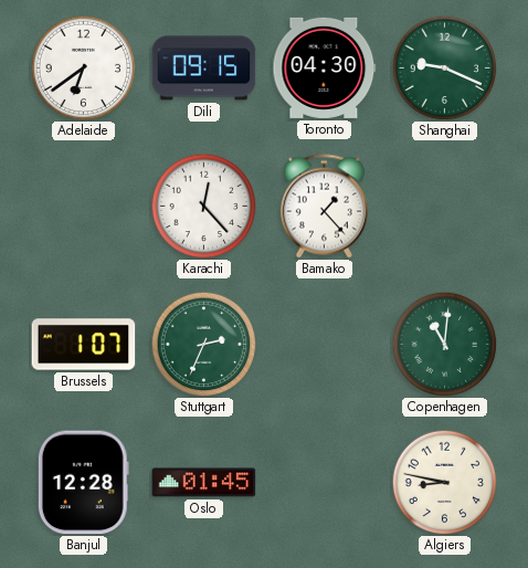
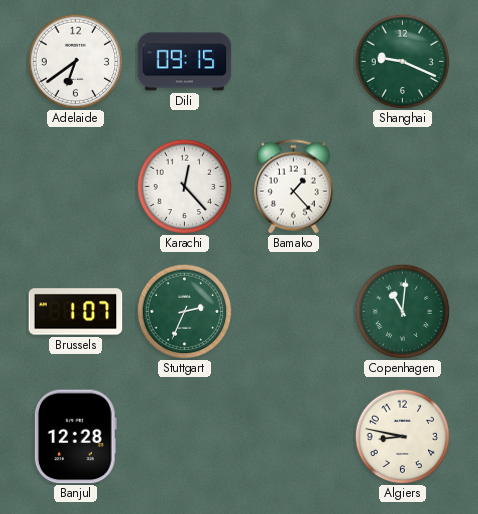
Toronto: 04:30 -> none (325, 67)
Oslo: 01:45 -> none (204, 483)
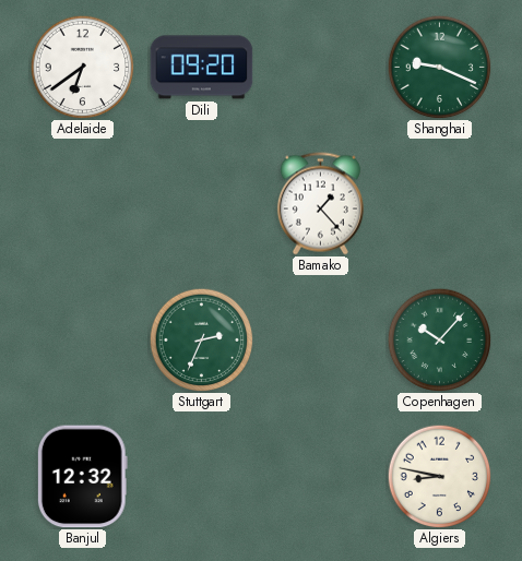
Dili: 09:15 -> 09:20 (202, 68)
Karachi: 12:23 -> none (184, 186)
Brussels: 1:07 -> none (76, 312)
Copenhagen: 11:01 -> 10:07 (439, 339)
Banjul: 12:28 -> 12:32 (82, 477)
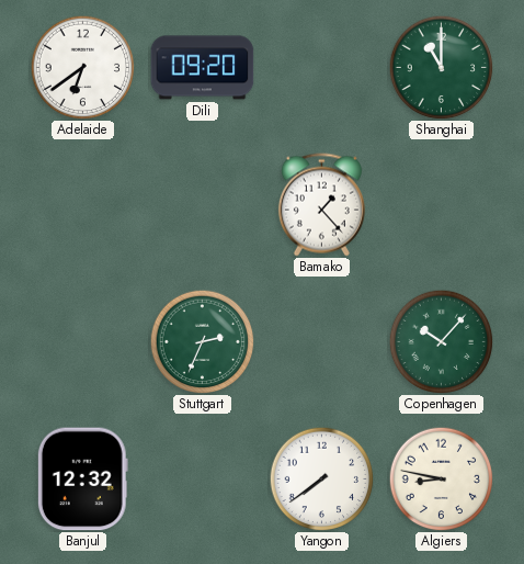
Shanghai: 9:19 -> 11:00 (441, 67)
Yangon: none -> 7:39 (321, 478)
